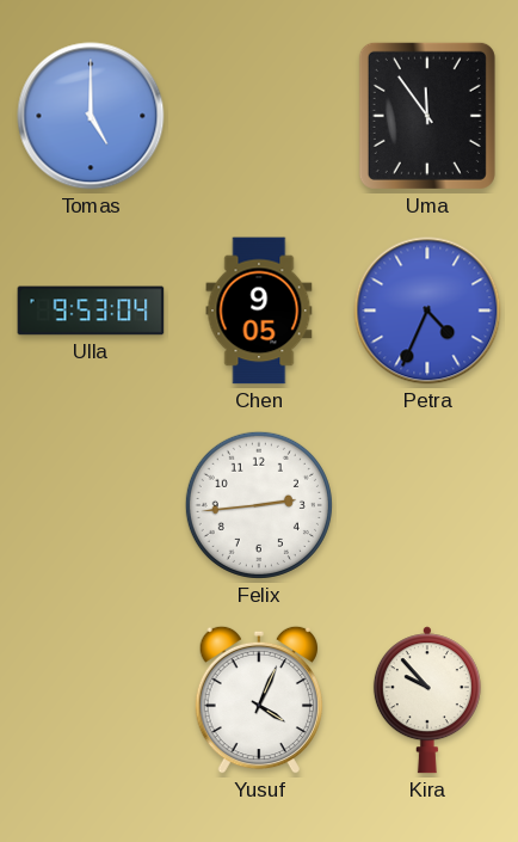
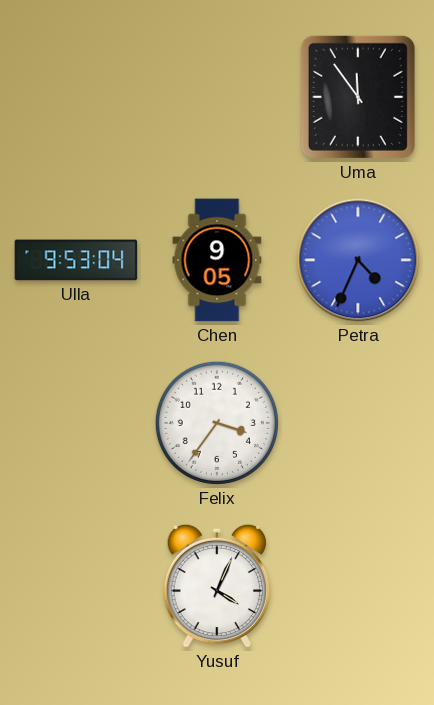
Tomas: 5:00 -> none (91, 116)
Felix: 2:44 -> 3:36 (217, 423)
Kira: 9:53 -> none (427, 700)
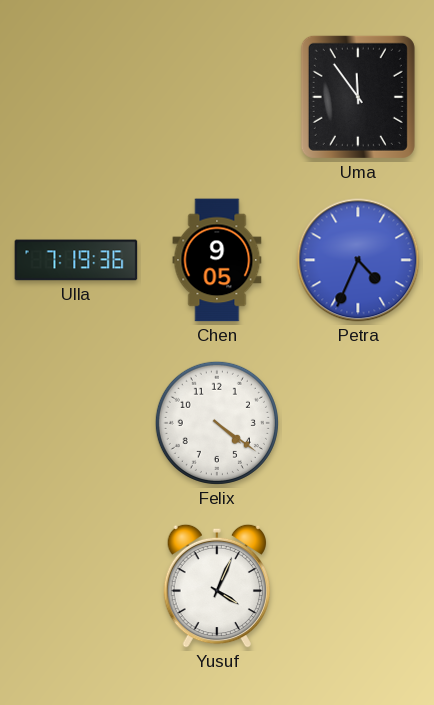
Ulla: 9:53 -> 7:19 (76, 260)
Felix: 3:36 -> 4:21 (217, 423)
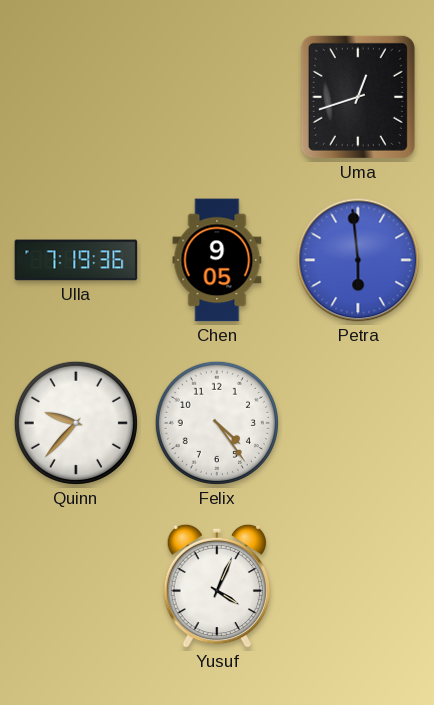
Uma: 11:54 -> 12:42 (358, 97)
Petra: 4:34 -> 5:59 (358, 260)
Quinn: none -> 9:37 (76, 423)
Felix: 4:21 -> 4:24 (217, 423)
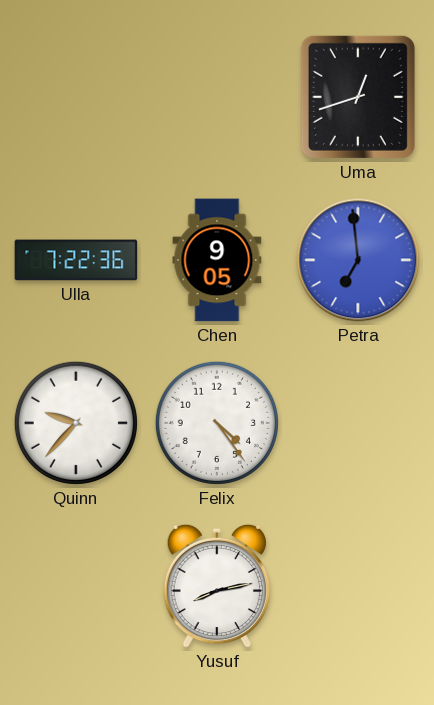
Ulla: 7:19 -> 7:22 (76, 260)
Petra: 5:59 -> 6:59 (358, 260)
Yusuf: 4:04 -> 8:13 (216, 586)
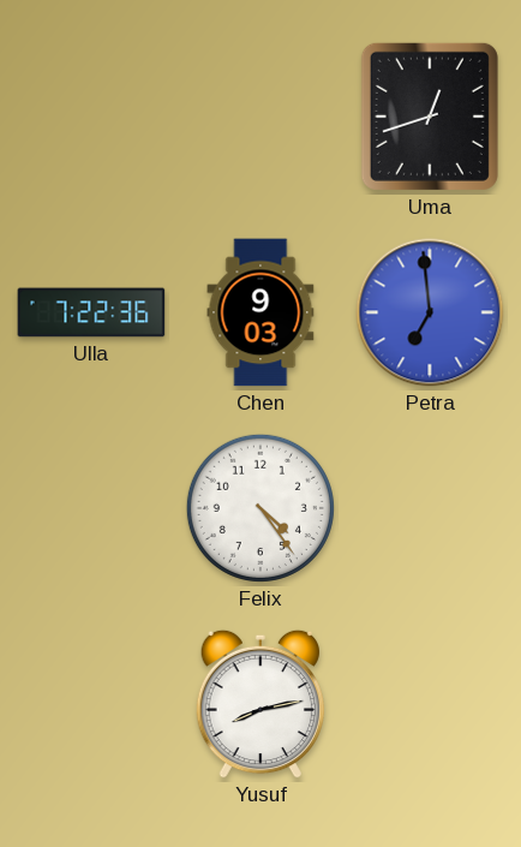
Chen: 9:05 -> 9:03 (260, 312)
Quinn: 9:37 -> none (76, 423)
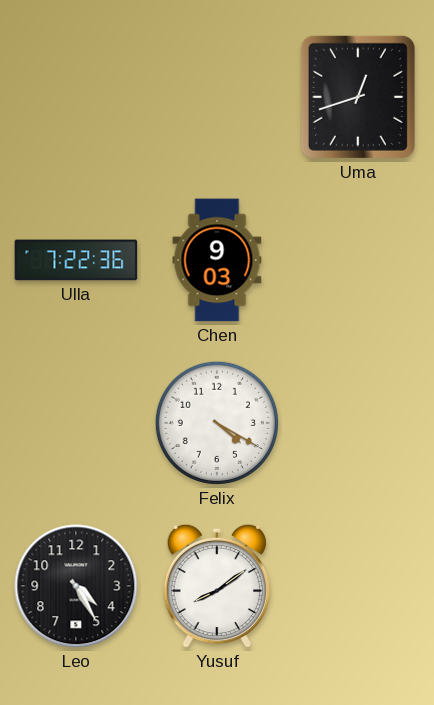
Petra: 6:59 -> none (430, 312)
Felix: 4:24 -> 4:20 (217, 423)
Leo: none -> 4:25 (76, 586)
Yusuf: 8:13 -> 8:09 (216, 586)
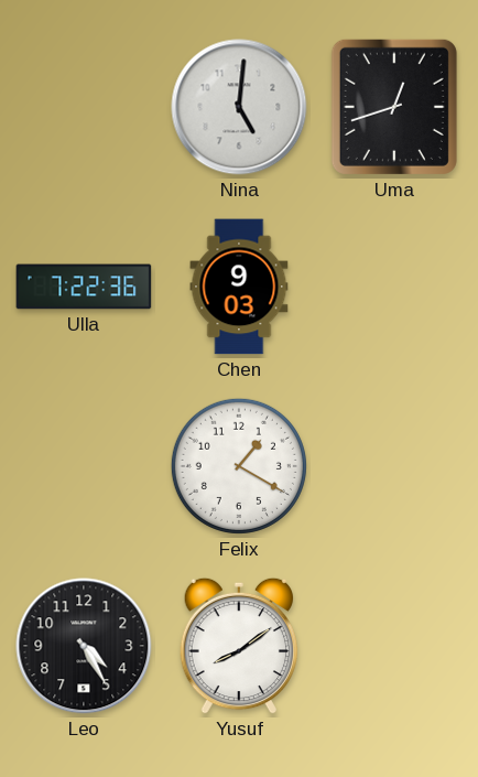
Nina: none -> 5:01 (239, 107)
Felix: 4:20 -> 1:20 (239, 466)
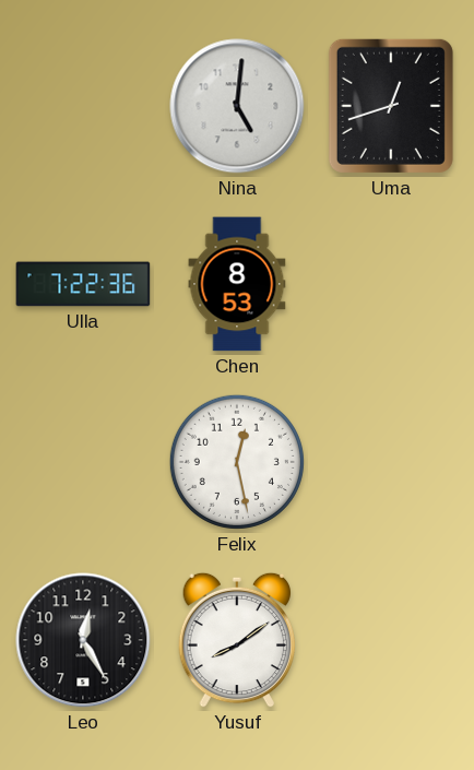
Chen: 9:03 -> 8:53 (237, 284)
Felix: 1:20 -> 12:28 (237, 462)
Leo: 4:25 -> 12:25 (83, 640)
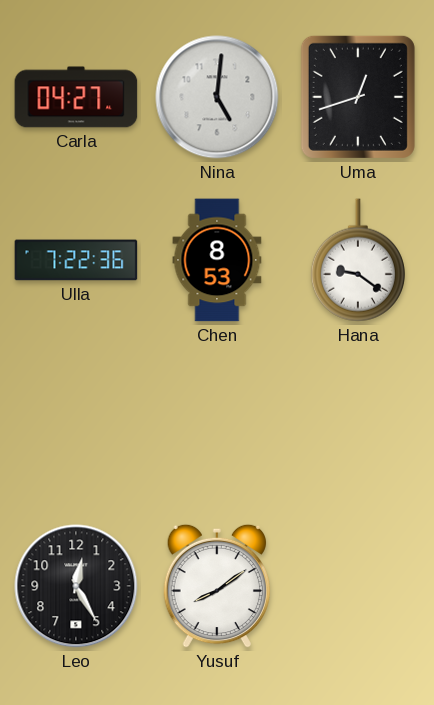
Carla: none -> 04:27 (76, 97)
Hana: none -> 9:21 (358, 260)
Felix: 12:28 -> none (237, 462)
